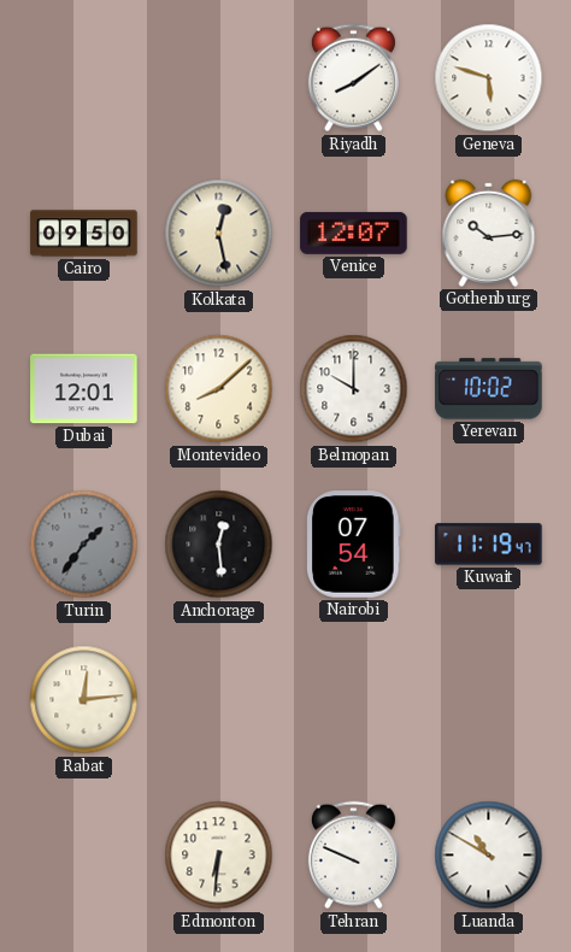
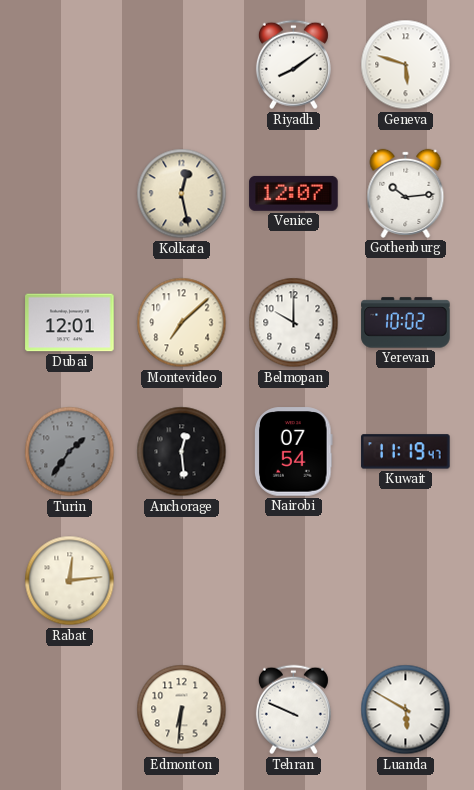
Cairo: 09:50 -> none (84, 234)
Montevideo: 8:08 -> 7:08 (182, 323)
Luanda: 10:50 -> 5:50 (406, 710)
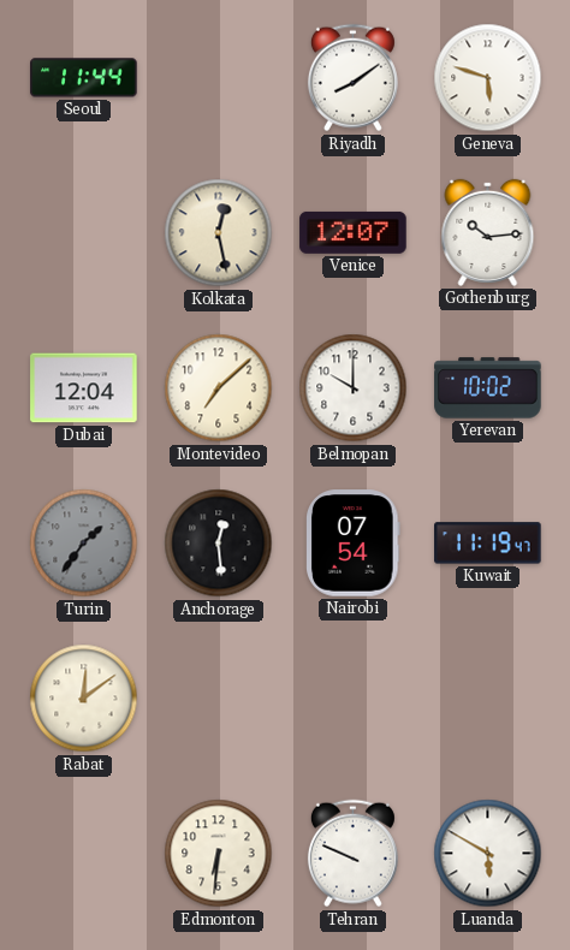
Seoul: none -> 11:44 (84, 78)
Dubai: 12:01 -> 12:04 (84, 388)
Rabat: 12:14 -> 12:09 (84, 699)
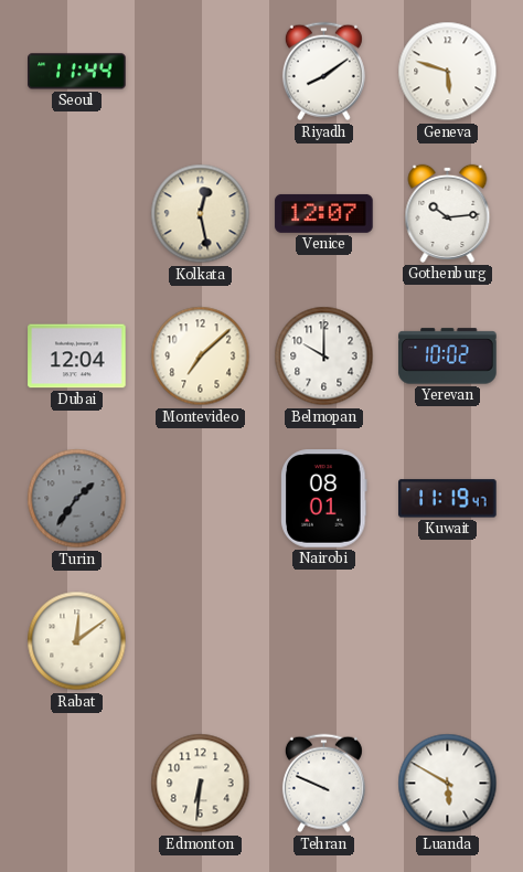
Anchorage: 12:29 -> none (219, 544)
Nairobi: 07:54 -> 08:01 (324, 499)
